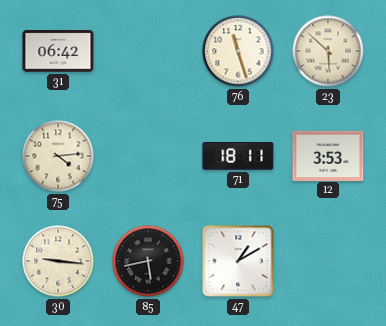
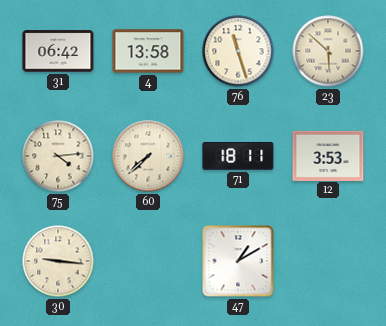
4: none -> 13:58 (148, 51)
60: none -> 7:38 (148, 156)
85: 5:43 -> none (148, 261)
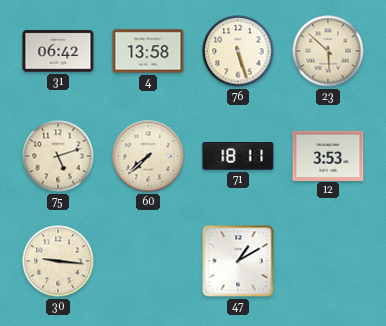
76: 11:27 -> 5:27 (238, 51)
75: 4:14 -> 5:12 (58, 156)
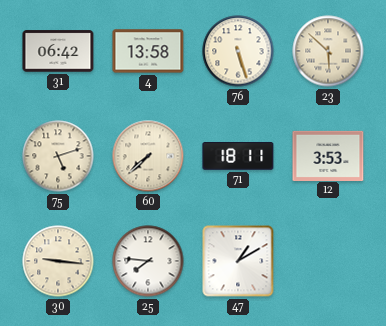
25: none -> 7:46 (148, 261)
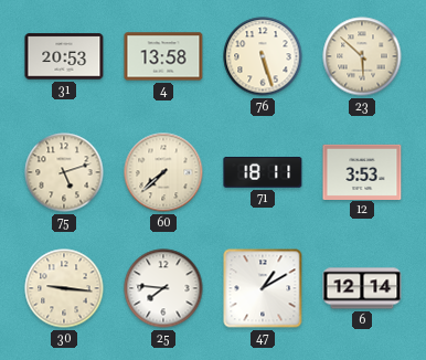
31: 06:42 -> 20:53 (64, 56)
6: none -> 12:14 (362, 288)
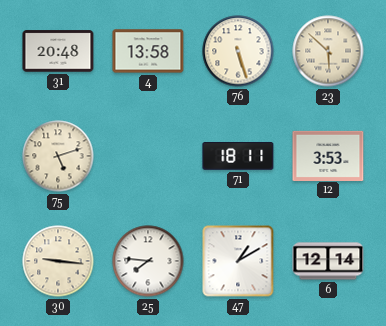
31: 20:53 -> 20:48 (58, 51)
60: 7:38 -> none (163, 172)
